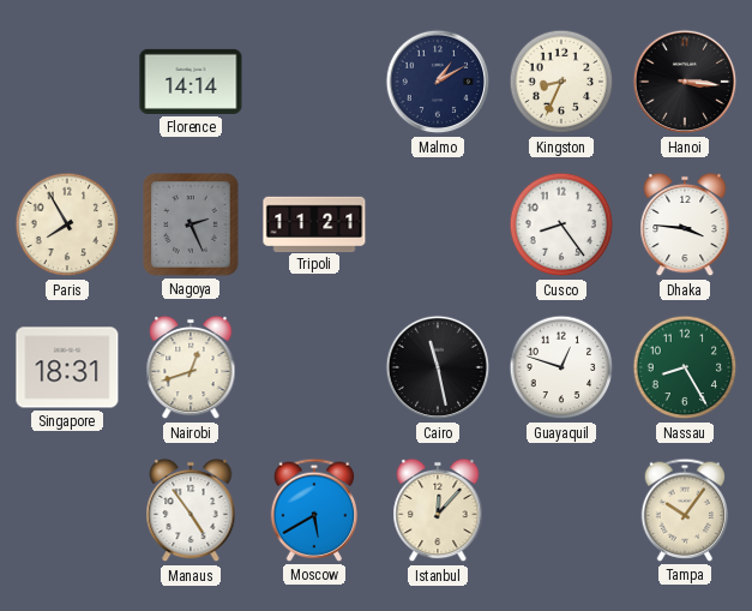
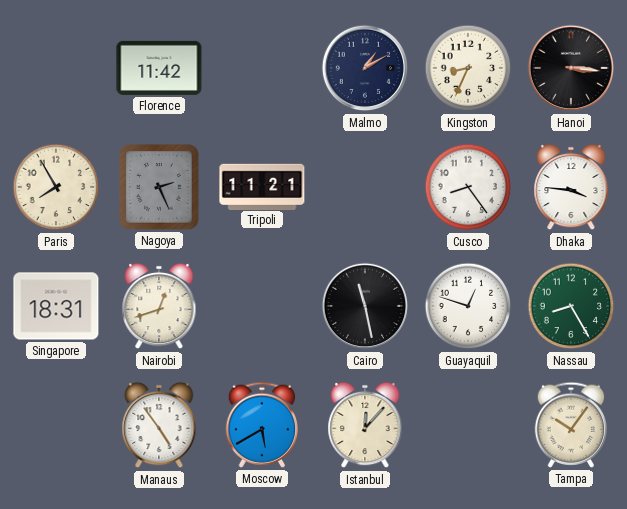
Florence: 14:14 -> 11:42 (159, 68)
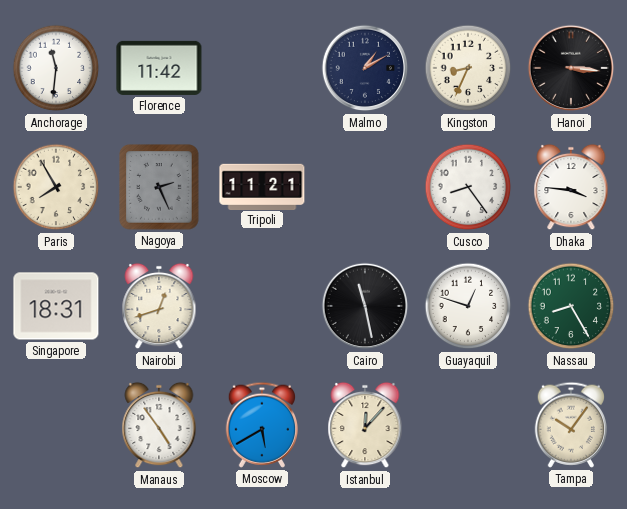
Anchorage: none -> 11:31 (56, 68)
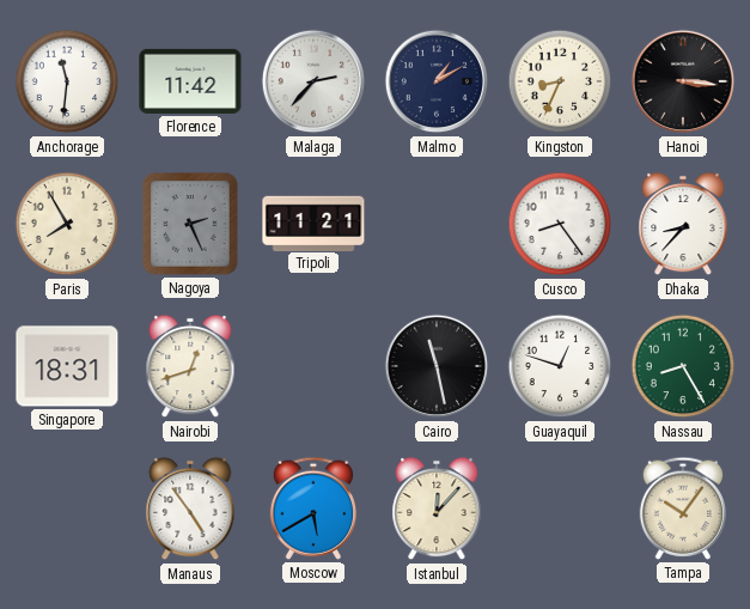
Malaga: none -> 2:37 (313, 81)
Dhaka: 3:46 -> 8:37 (683, 224)
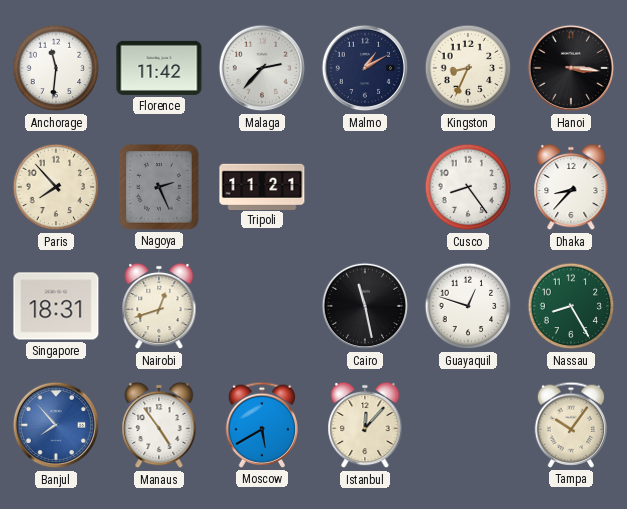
Paris: 7:55 -> 7:53 (56, 187)
Banjul: none -> 7:53 (56, 425)
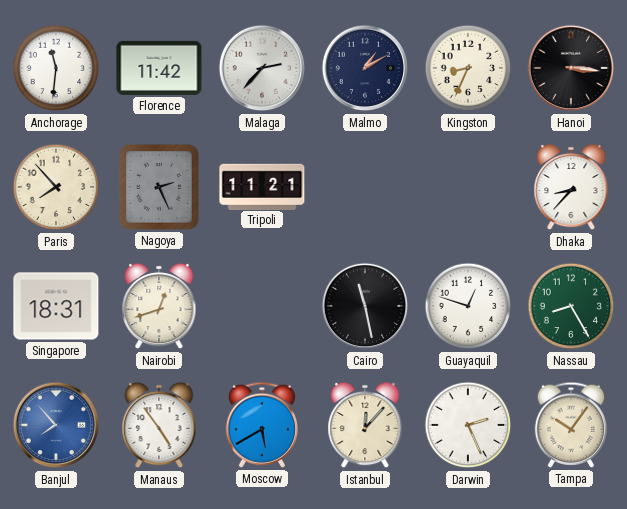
Cusco: 8:24 -> none (468, 187)
Darwin: none -> 2:26 (468, 425)
